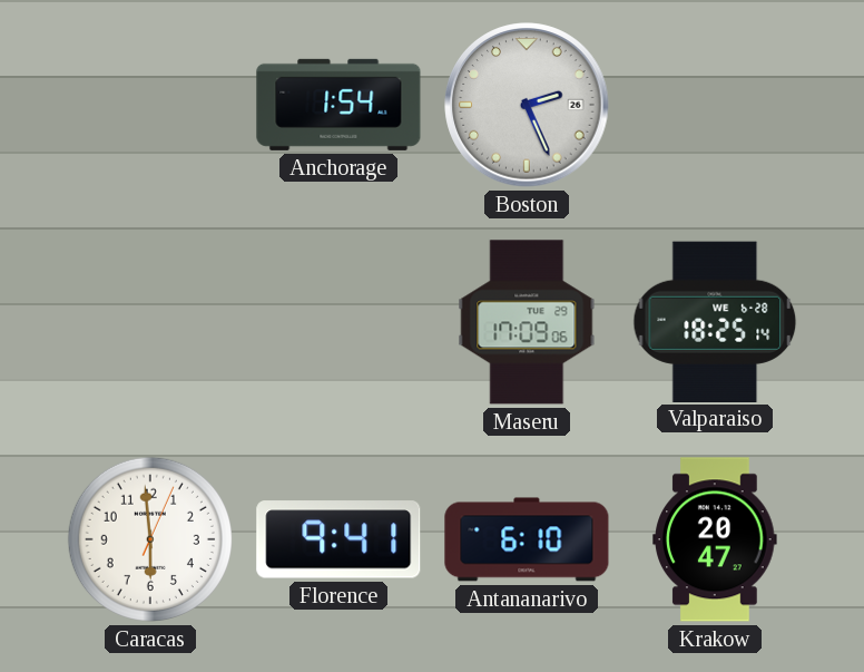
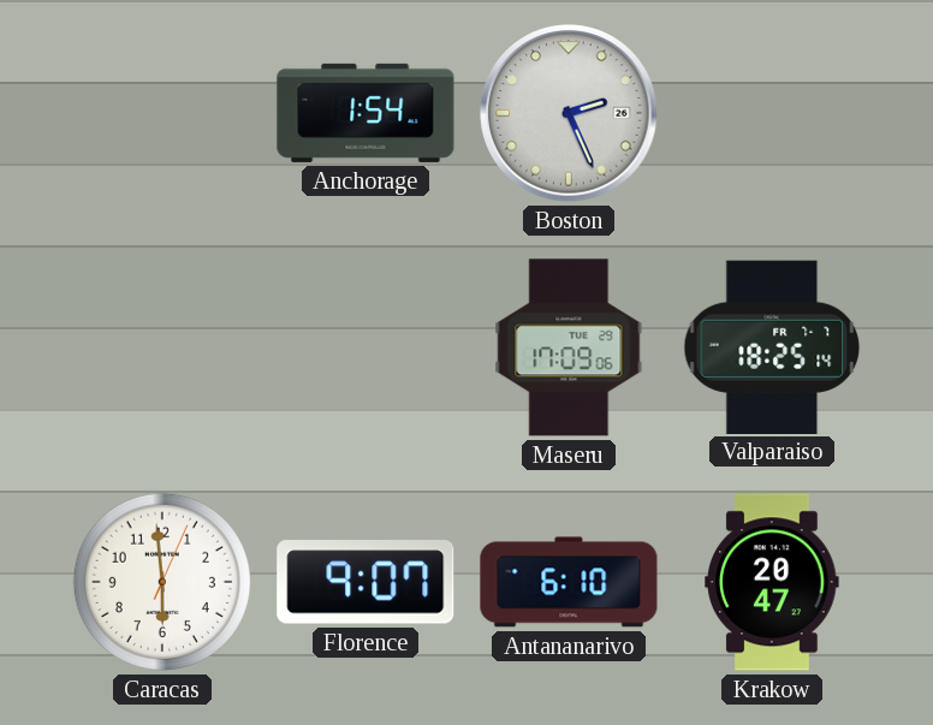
Valparaiso date: WE 6-28 -> FR 7-7 (772, 346)
Florence: 9:41 -> 9:07 (366, 582)
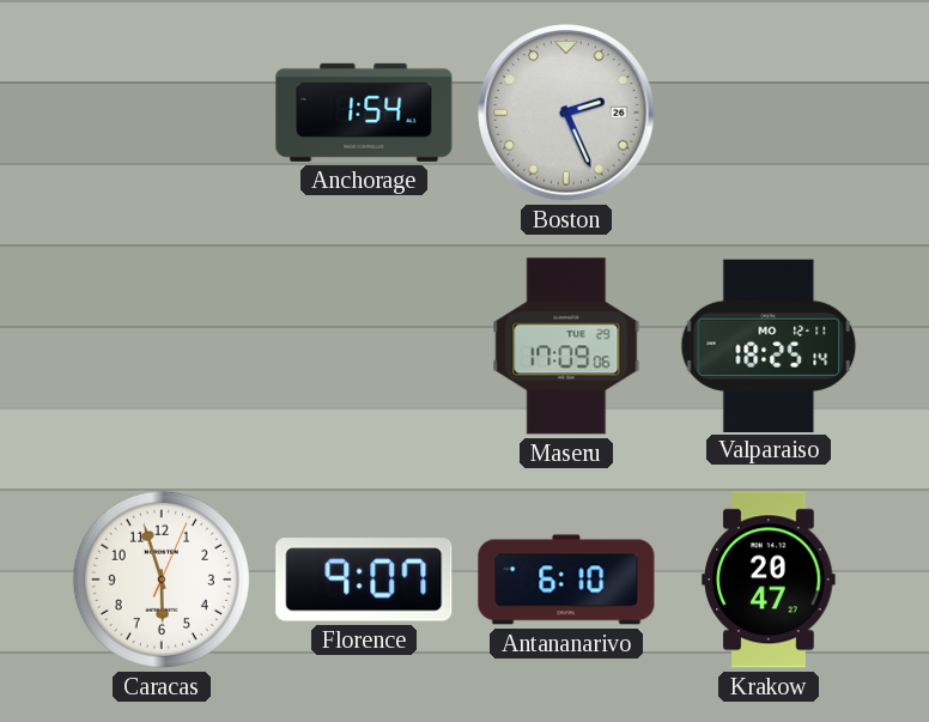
Valparaiso date: FR 7-7 -> MO 12-11 (769, 345)
Caracas: 5:59 -> 5:57 (162, 580)
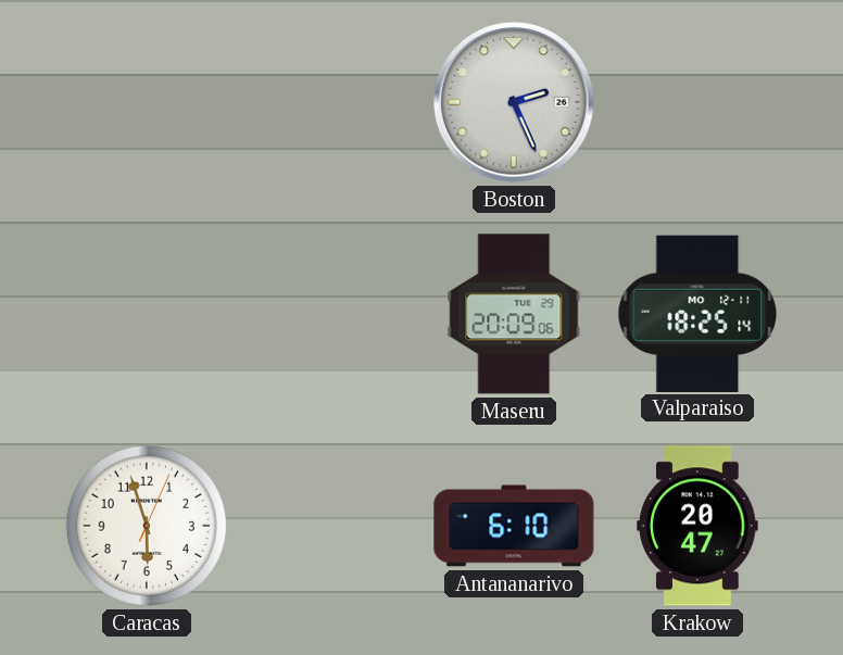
Anchorage: 1:54 -> none (364, 113)
Maseru: 17:09 -> 20:09 (514, 314)
Florence: 9:07 -> none (364, 580)
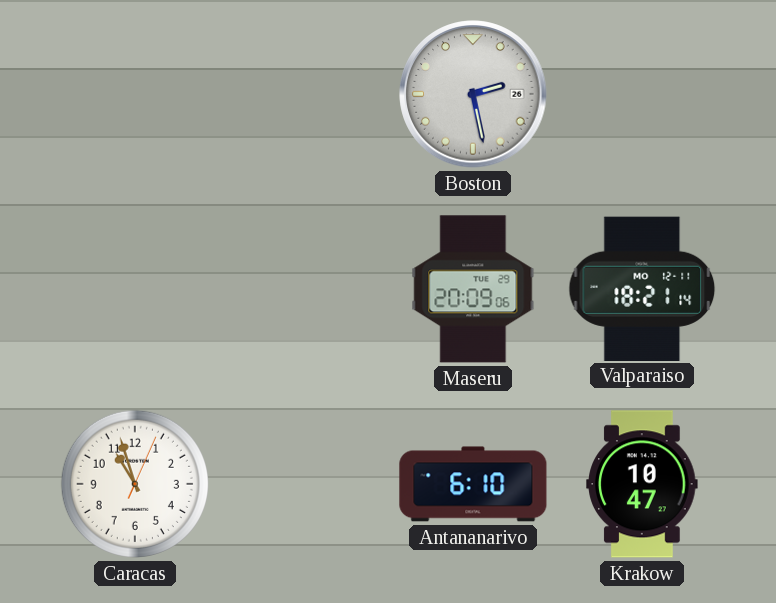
Boston: 2:26 -> 2:28 (473, 94)
Valparaiso: 18:25 -> 18:21 (642, 288)
Caracas: 5:57 -> 10:57 (135, 484)
Krakow: 20:47 -> 10:47 (642, 484)
